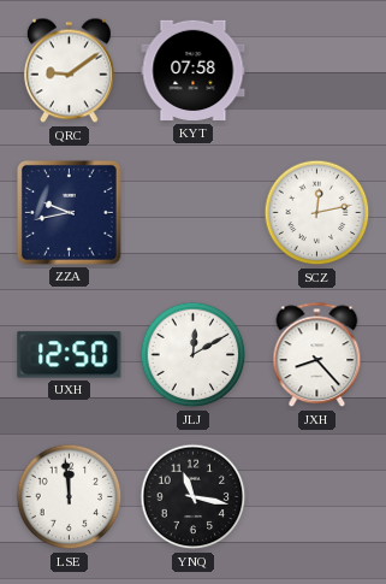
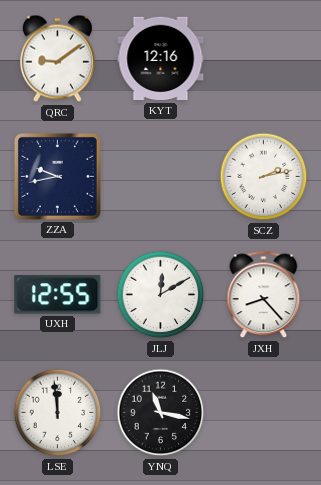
KYT: 07:58 -> 12:16 (161, 59)
SCZ: 12:13 -> 2:13 (264, 177)
UXH: 12:50 -> 12:55 (58, 295)
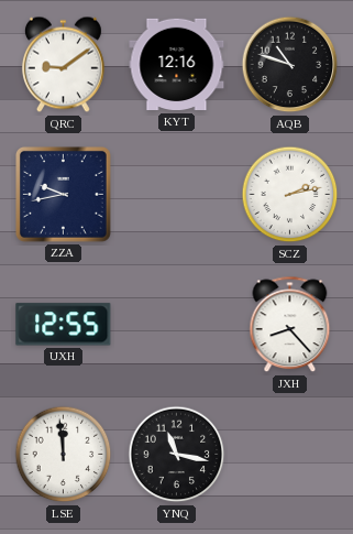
AQB: none -> 10:48 (290, 65)
JLJ: 12:10 -> none (161, 295)
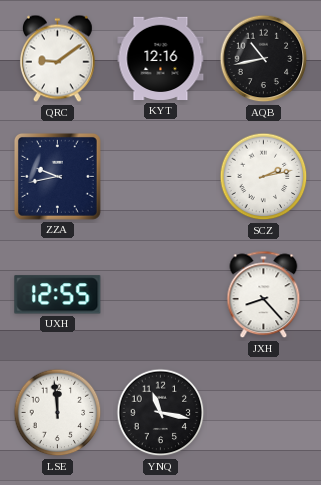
AQB: 10:48 -> 10:43 (264, 59)
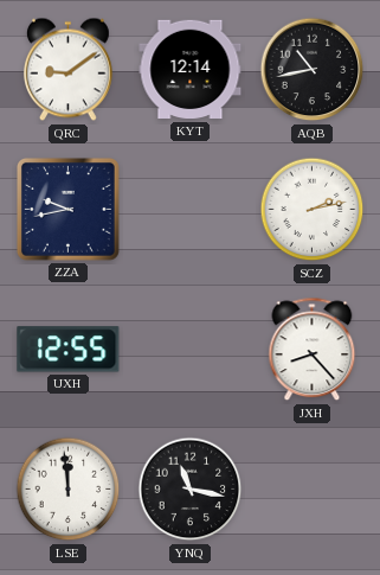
KYT: 12:16 -> 12:14 (191, 70)
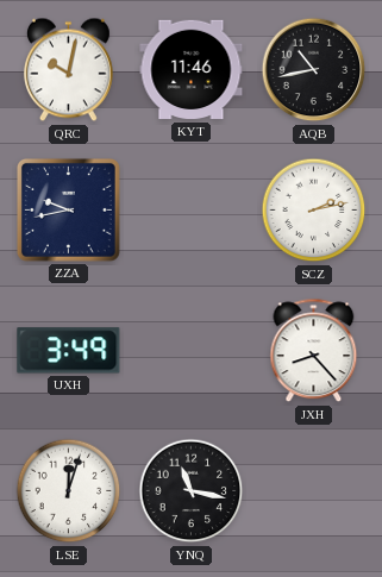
QRC: 9:09 -> 10:02 (69, 70)
KYT: 12:14 -> 11:46 (192, 70)
UXH: 12:55 -> 3:49 (69, 351)
LSE: 11:59 -> 12:03 (69, 491)
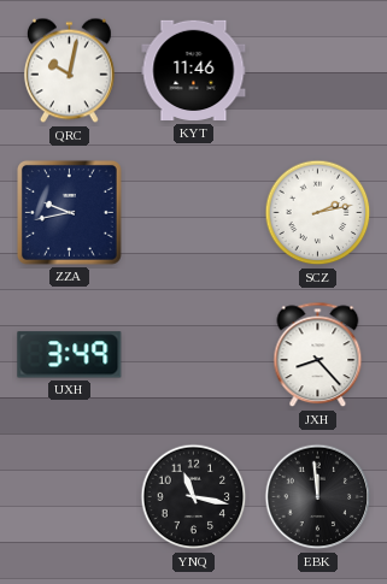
AQB: 10:43 -> none (314, 70)
LSE: 12:03 -> none (69, 491)
EBK: none -> 11:59 (318, 497)
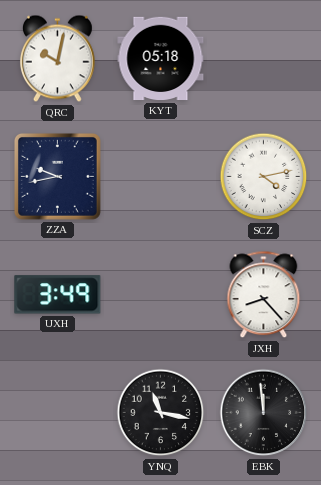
KYT: 11:46 -> 05:18 (161, 59)
SCZ: 2:13 -> 4:13 (264, 177)
